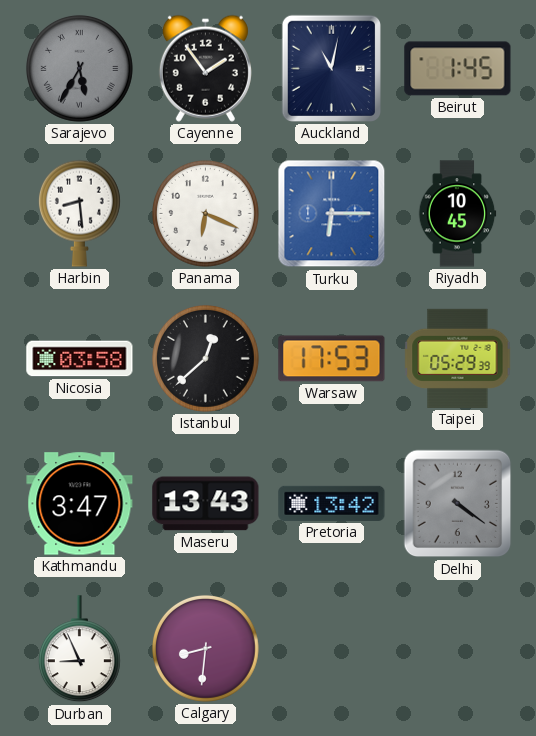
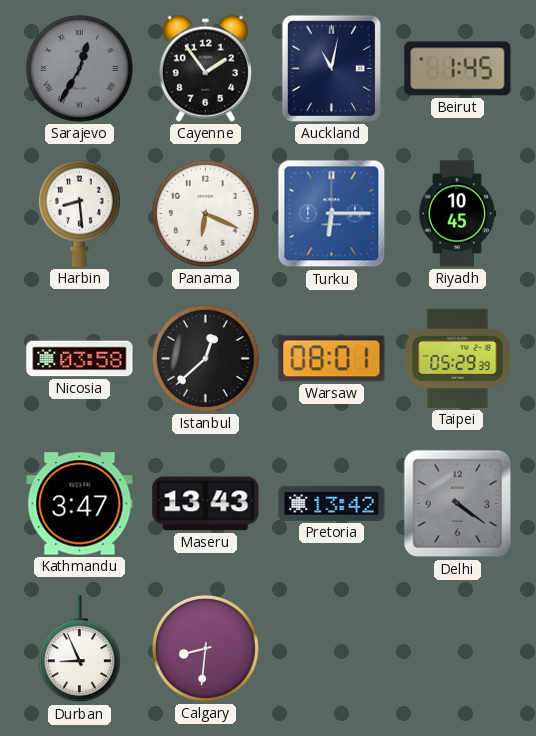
Sarajevo: 5:35 -> 12:35 (79, 68)
Warsaw: 17:53 -> 08:01 (332, 359)
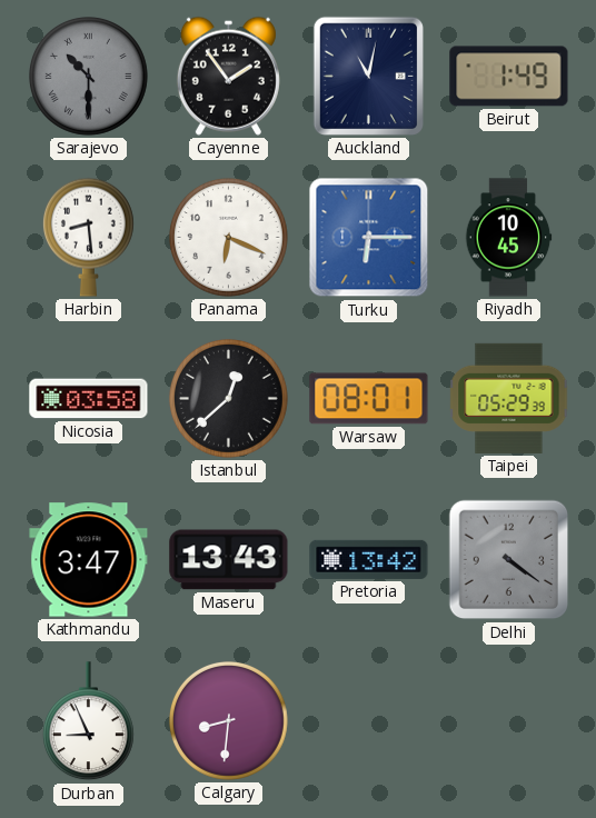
Sarajevo: 12:35 -> 10:30 (88, 76)
Beirut: 1:45 -> 1:49 (509, 77)
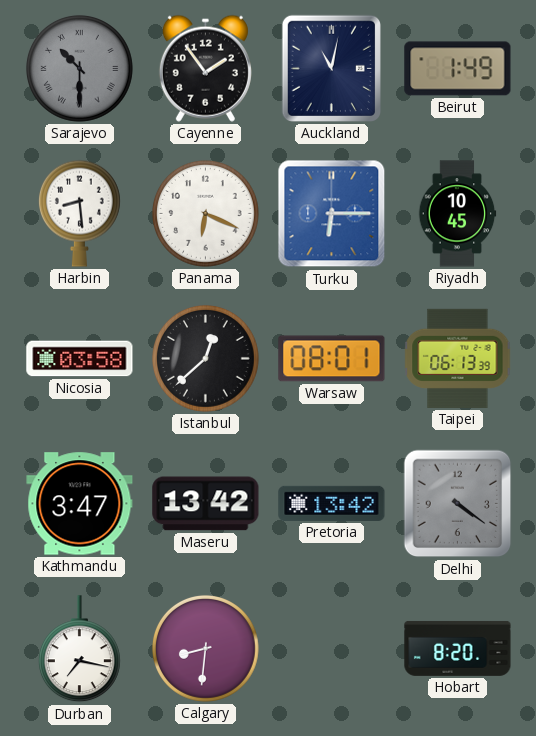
Taipei: 05:29 -> 06:13 (458, 358)
Maseru: 13:43 -> 13:42 (206, 504)
Durban: 8:56 -> 7:17 (79, 649)
Hobart: none -> 8:20 (458, 648)
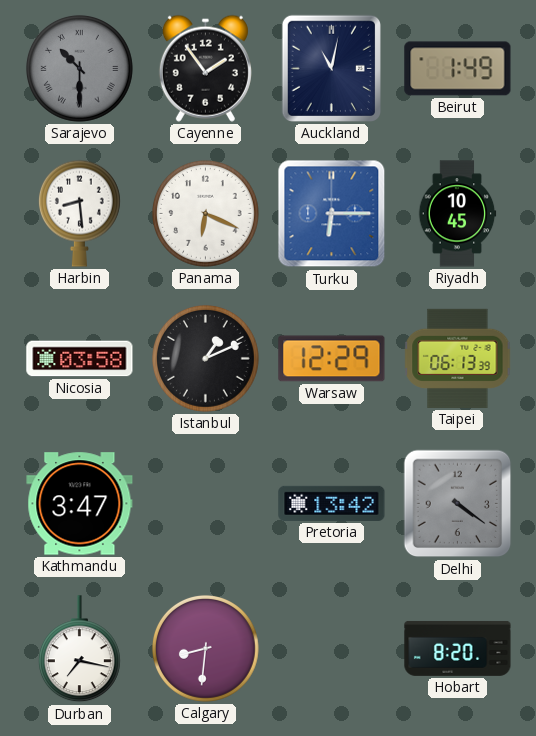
Istanbul: 12:38 -> 1:11 (205, 358)
Warsaw: 08:01 -> 12:29 (332, 359)
Maseru: 13:42 -> none (206, 504)
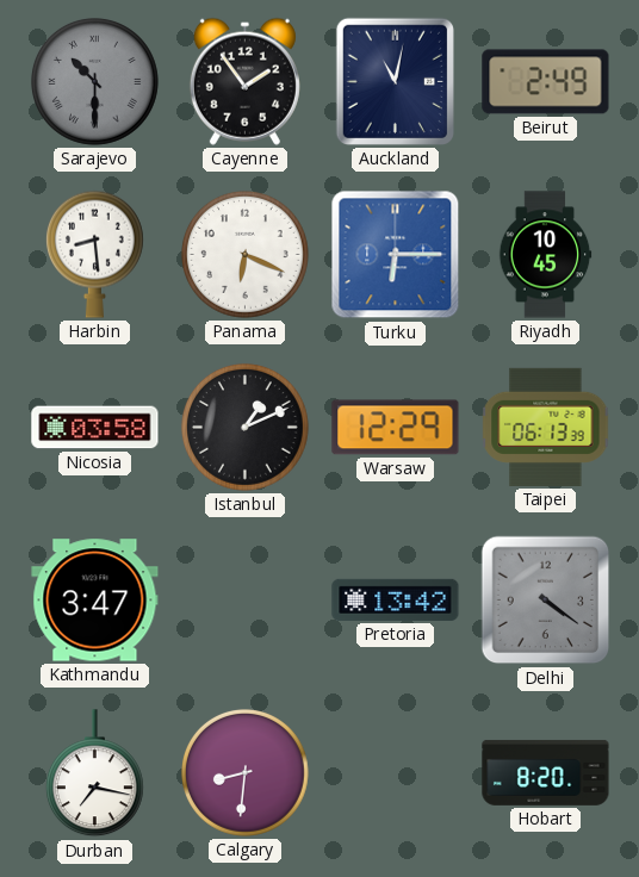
Beirut: 1:49 -> 2:49 (546, 82)
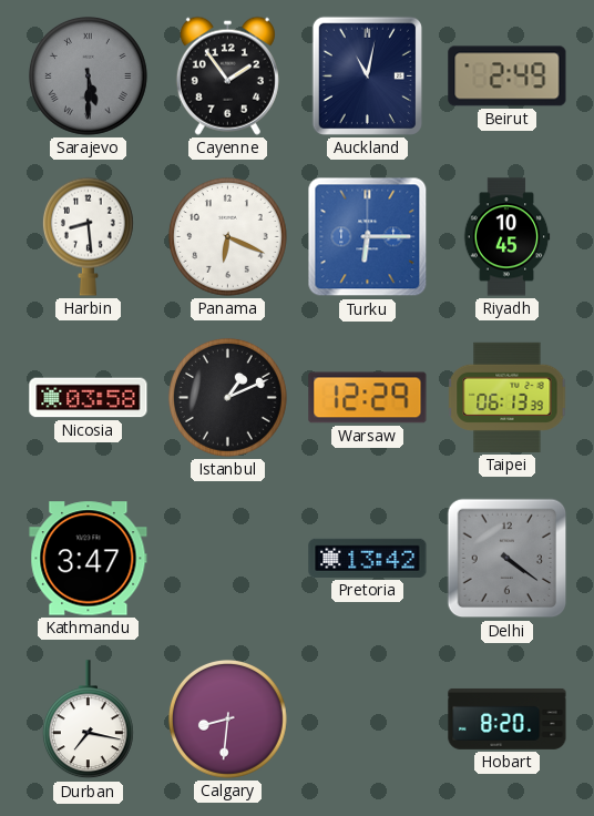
Sarajevo: 10:30 -> 5:30 (88, 75)
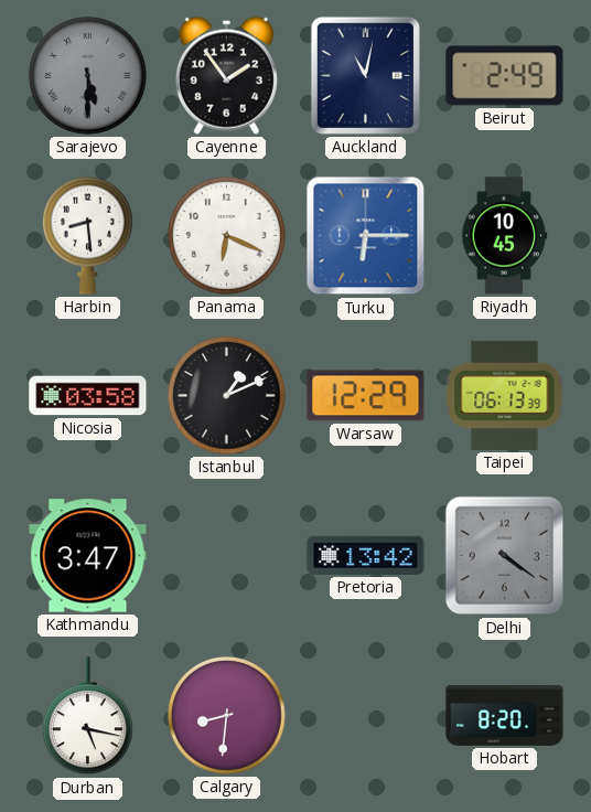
Durban: 7:17 -> 5:17 (87, 716)
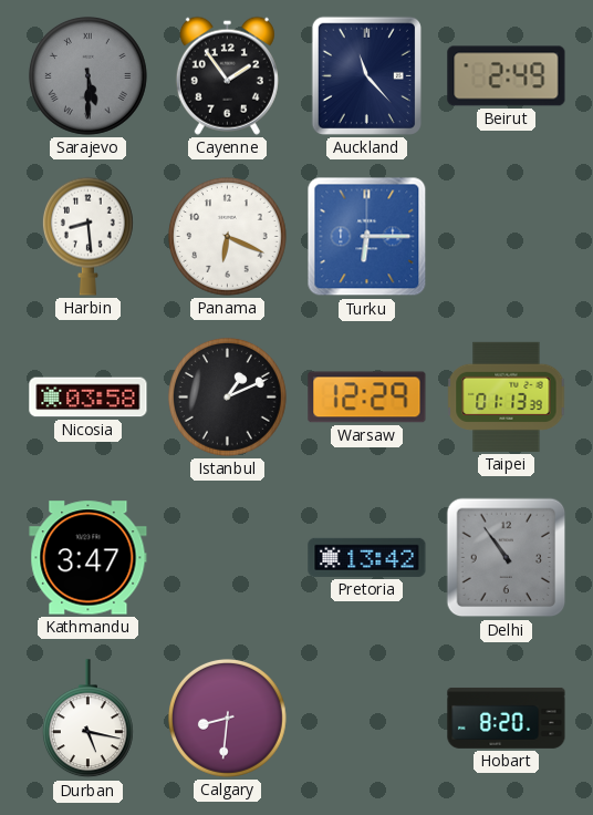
Auckland: 11:02 -> 11:23 (366, 75)
Riyadh: 10:45 -> none (504, 236)
Taipei: 06:13 -> 01:13 (507, 396)
Delhi: 4:21 -> 10:54 (507, 558)
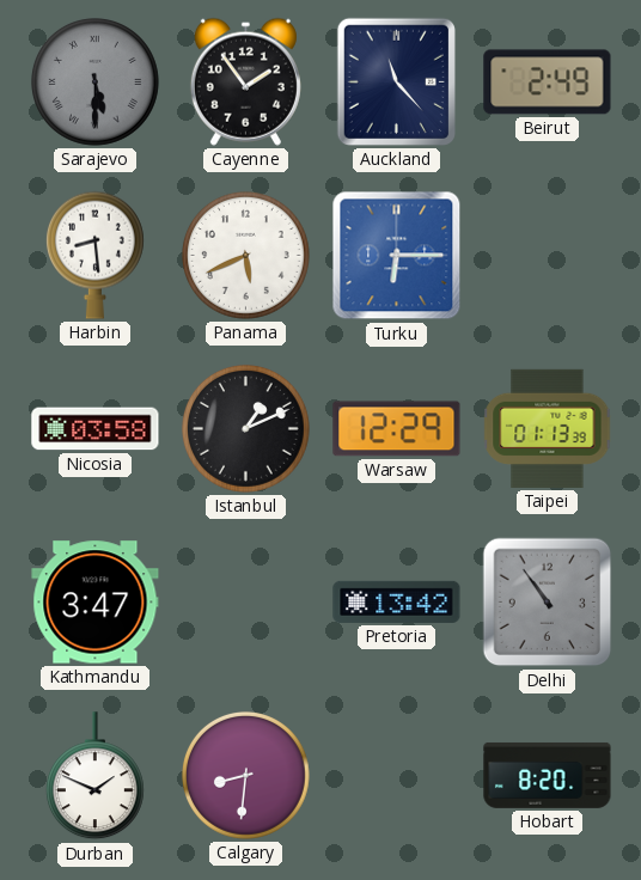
Panama: 6:19 -> 5:41 (245, 255)
Durban: 5:17 -> 1:49 (94, 776)
